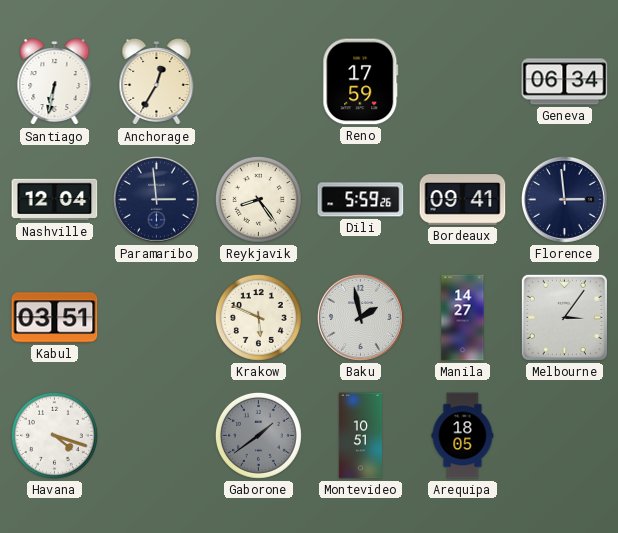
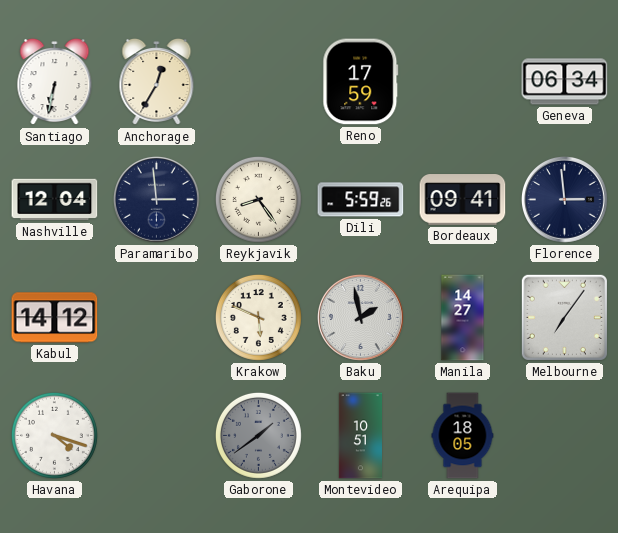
Kabul: 03:51 -> 14:12 (55, 318)
Melbourne: 3:06 -> 7:06 (564, 317)
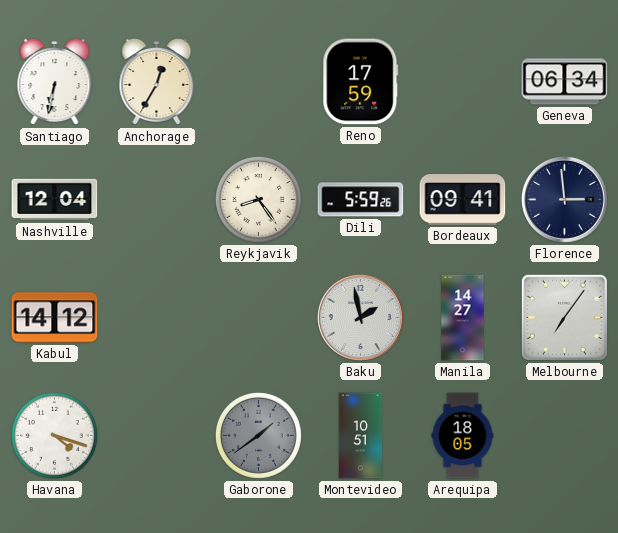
Paramaribo: 2:59 -> none (156, 199)
Krakow: 5:49 -> none (258, 317)
